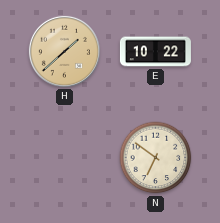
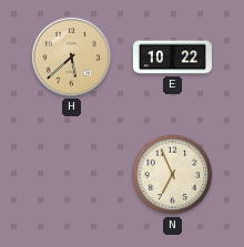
H: 1:38 -> 5:38 (71, 56)
N: 6:51 -> 6:56 (173, 175)
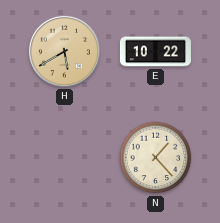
H: 5:38 -> 5:40 (64, 51)
N: 6:56 -> 1:23 (156, 158)
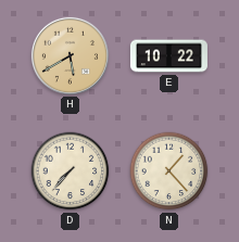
D: none -> 7:37 (71, 171)
